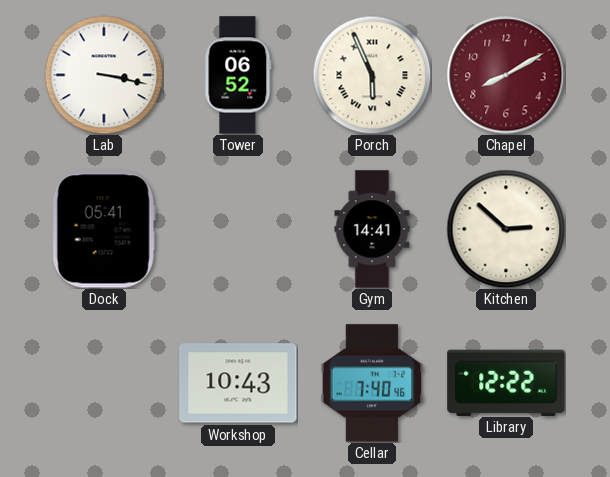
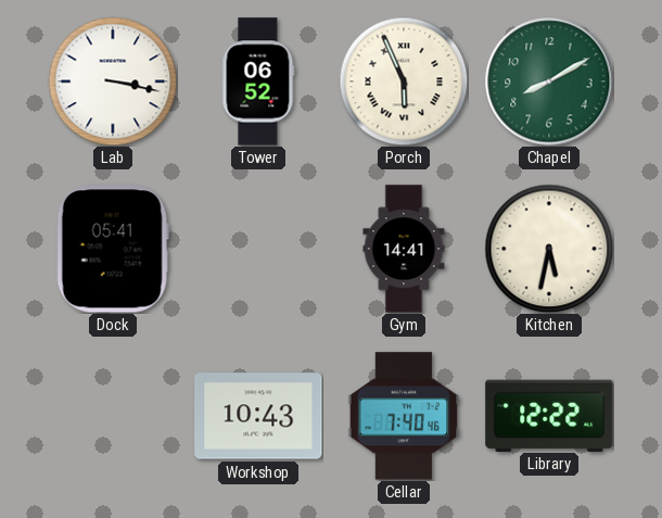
Chapel dial: burgundy -> green (549, 81)
Kitchen: 2:52 -> 5:32 (549, 249)
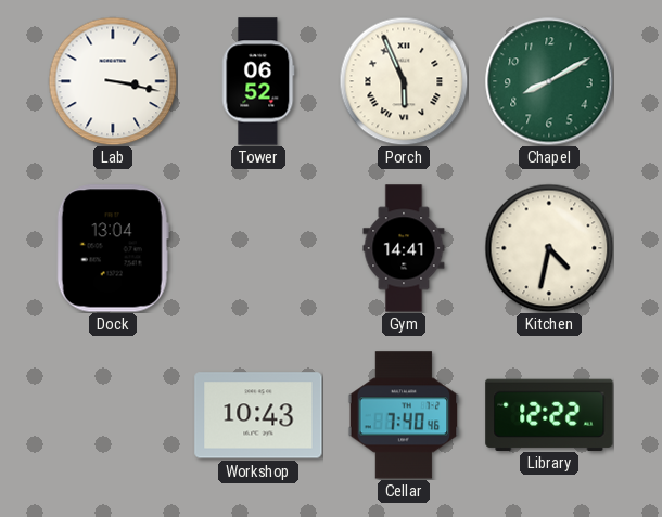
Dock: 05:41 -> 13:04 (113, 248)
Kitchen: 5:32 -> 4:32 (549, 248)
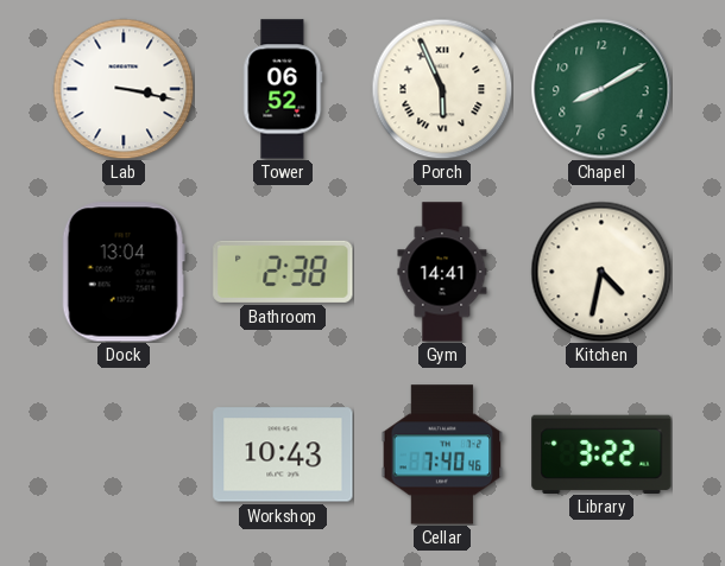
Bathroom: none -> 2:38 (283, 272)
Library: 12:22 -> 3:22 (601, 453)
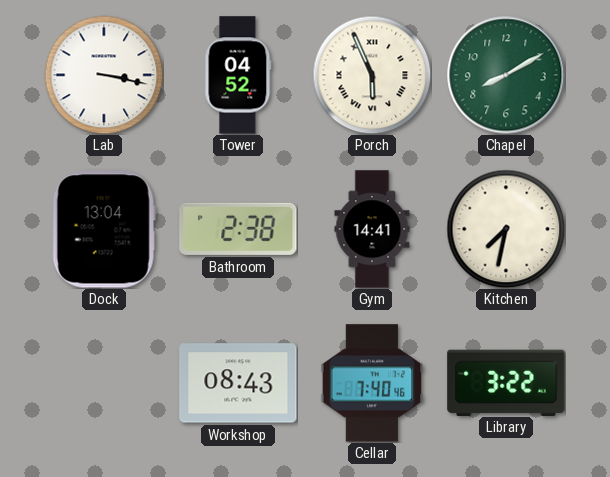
Tower: 06:52 -> 04:52 (238, 75)
Kitchen: 4:32 -> 7:32 (506, 229)
Workshop: 10:43 -> 08:43 (238, 383)
